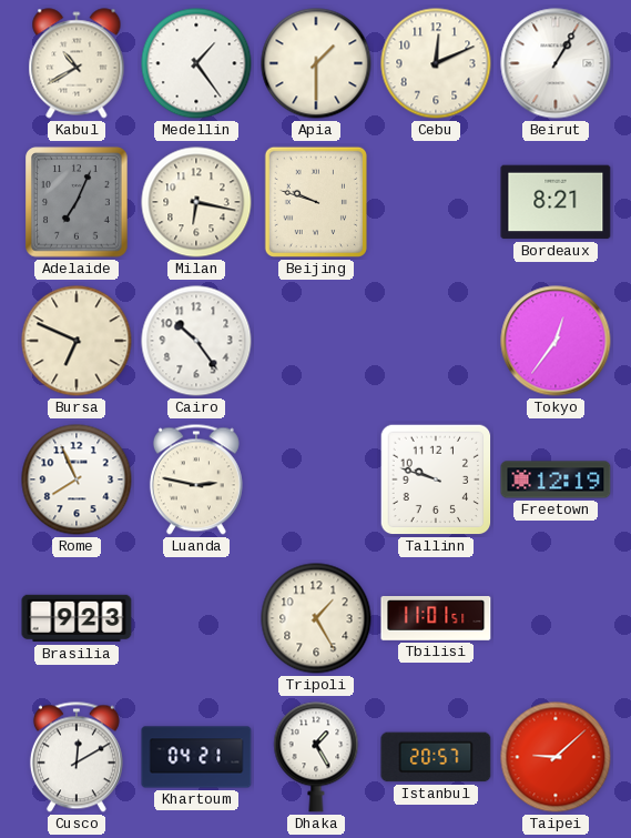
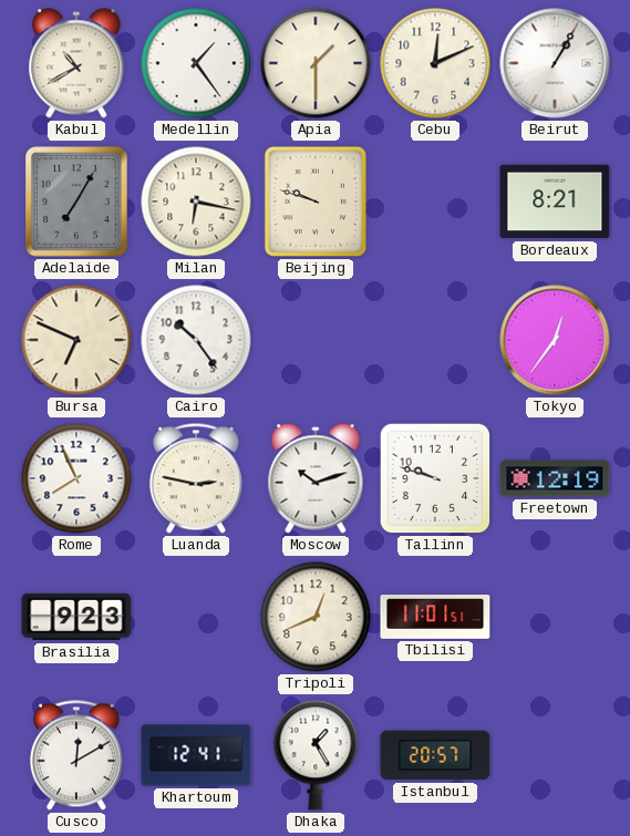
Adelaide: 7:04 -> 7:05 (76, 202)
Moscow: none -> 10:12 (316, 478)
Tripoli: 1:25 -> 12:41 (316, 617)
Khartoum: 04:21 -> 12:41 (196, 755)
Taipei: 9:08 -> none (556, 757)
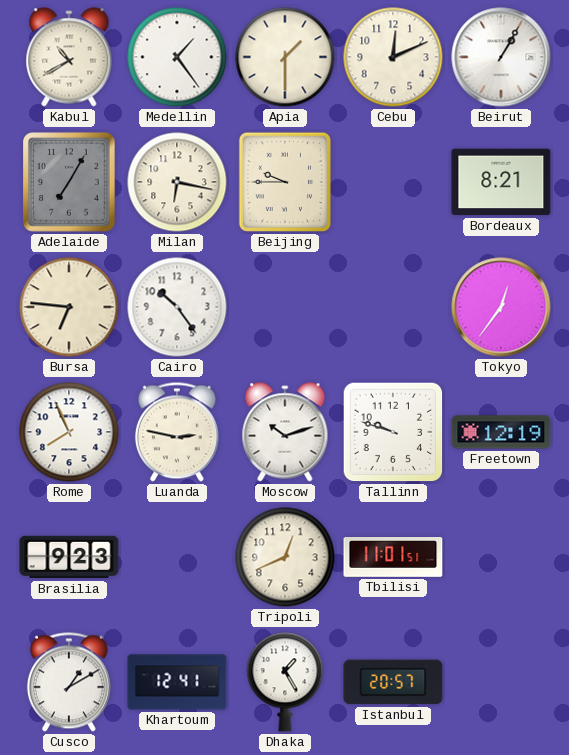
Beijing: 9:48 -> 9:45 (285, 182)
Bursa: 6:49 -> 6:46 (69, 307)
Cusco: 12:10 -> 1:10 (69, 682)
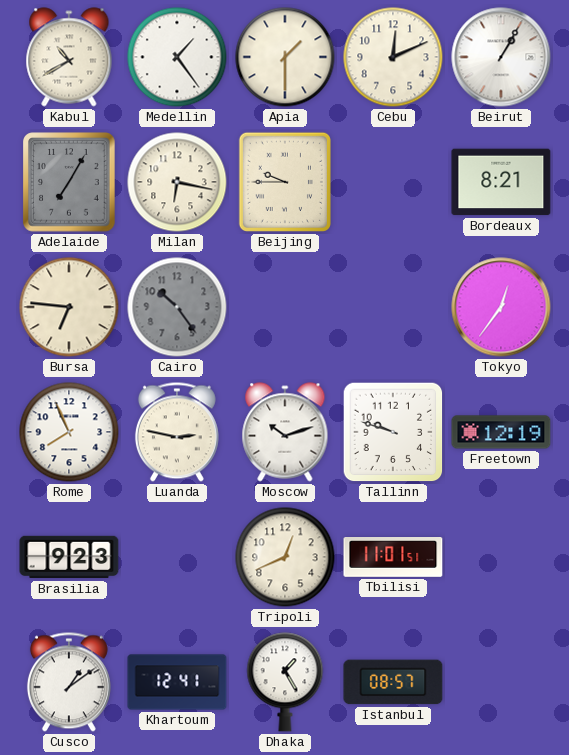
Cairo dial: white -> grey (177, 307)
Cusco: 1:10 -> 1:09 (69, 682)
Istanbul: 20:57 -> 08:57 (393, 682)
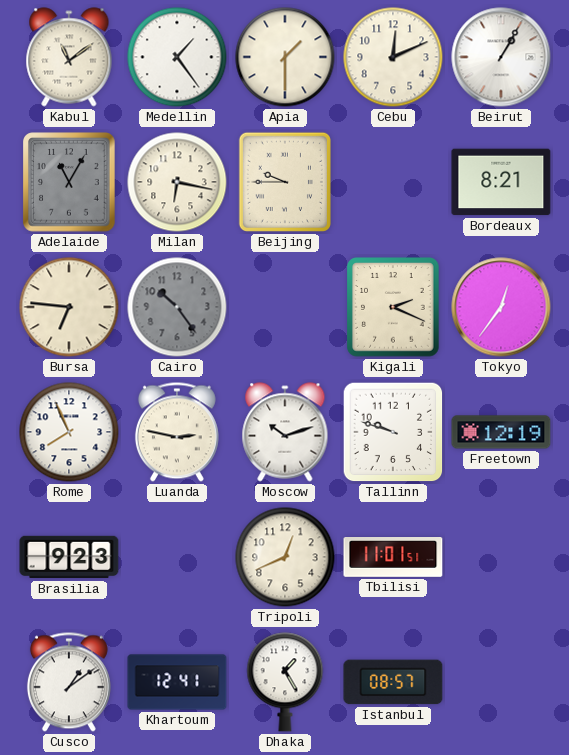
Kabul: 10:40 -> 11:09 (69, 57)
Adelaide: 7:05 -> 11:05 (69, 182)
Kigali: none -> 2:19 (393, 307)
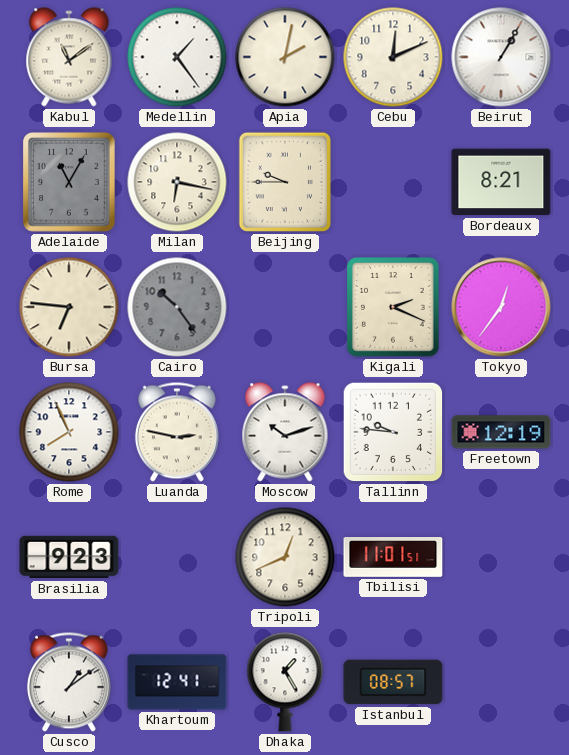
Apia: 1:30 -> 2:02 (285, 57)
Tallinn: 9:48 -> 9:46 (393, 432)
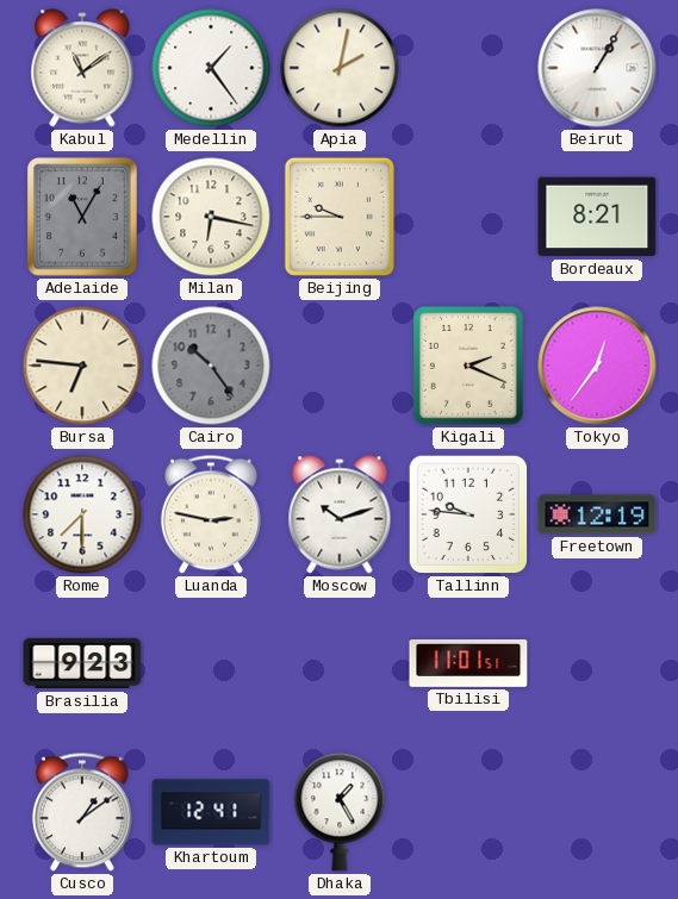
Cebu: 12:11 -> none (393, 57)
Rome: 7:56 -> 7:30 (82, 514)
Tripoli: 12:41 -> none (285, 557)
Istanbul: 08:57 -> none (393, 682)
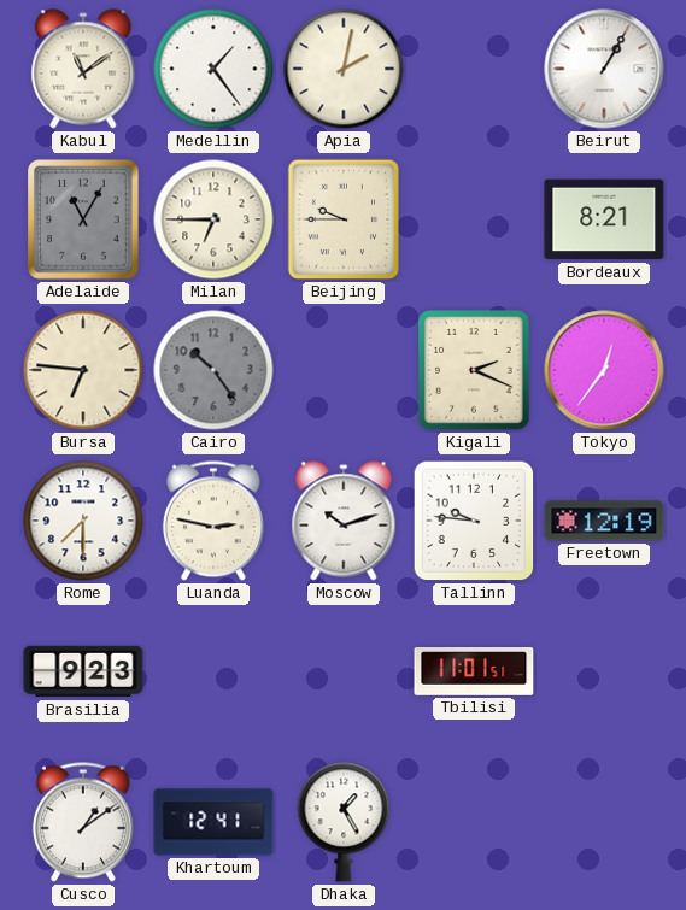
Milan: 6:17 -> 6:45 (213, 219)
